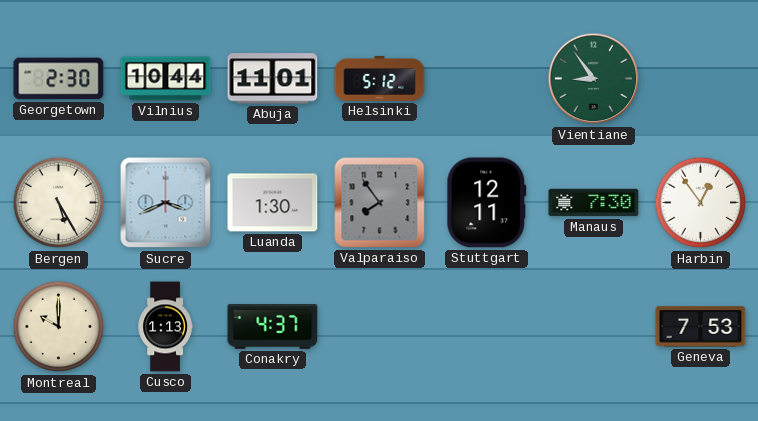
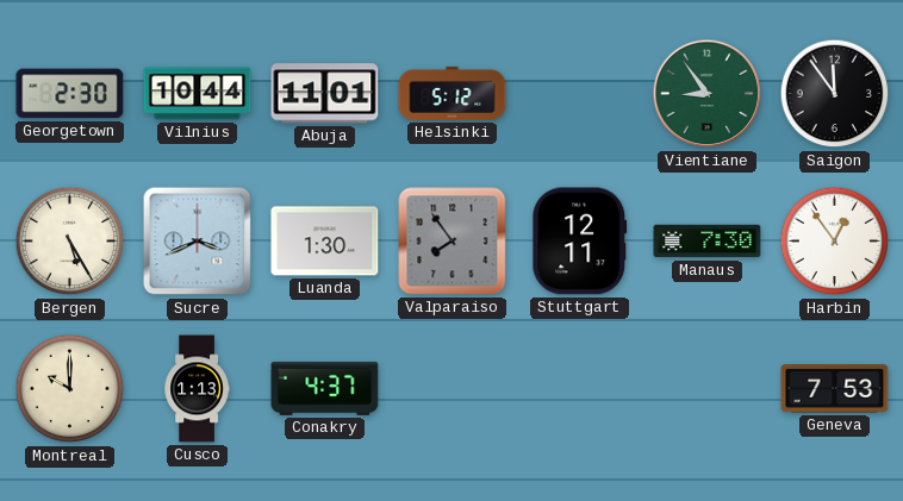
Saigon: none -> 11:54 (835, 94)
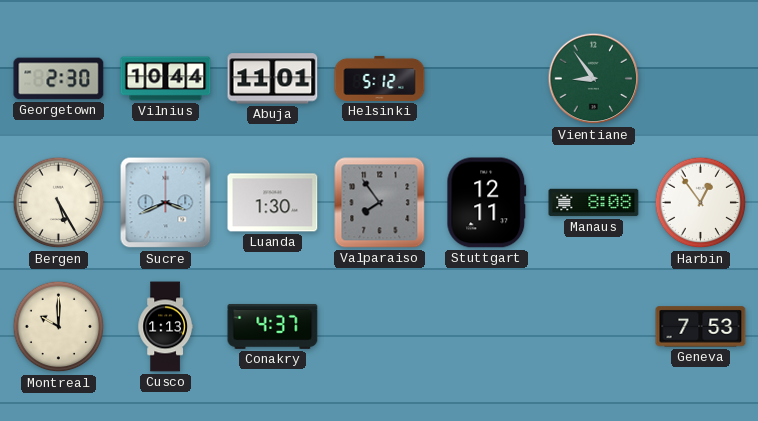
Saigon: 11:54 -> none (835, 94)
Manaus: 7:30 -> 8:08 (594, 203)
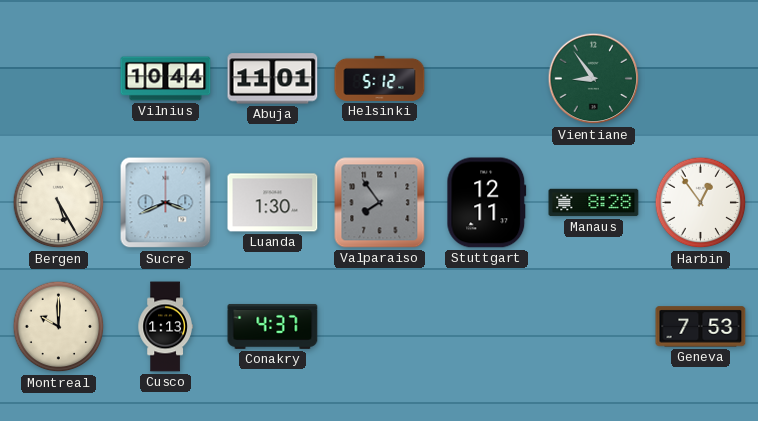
Georgetown: 2:30 -> none (59, 79)
Manaus: 8:08 -> 8:28 (594, 203)
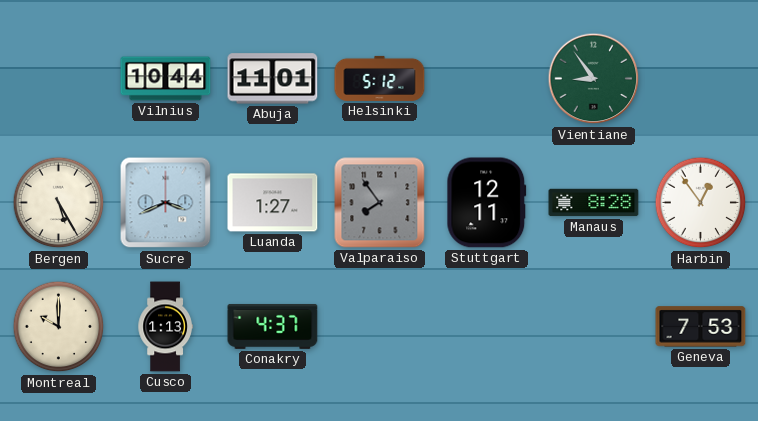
Luanda: 1:30 -> 1:27 (273, 203)
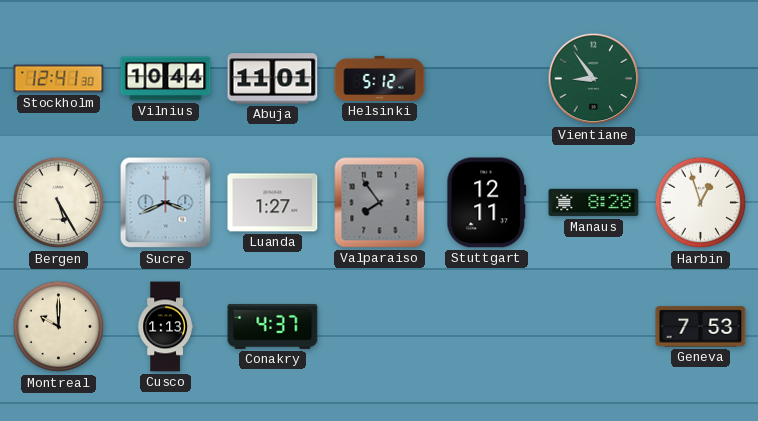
Stockholm: none -> 12:41 (59, 79)
Harbin: 12:54 -> 12:57 (701, 203)
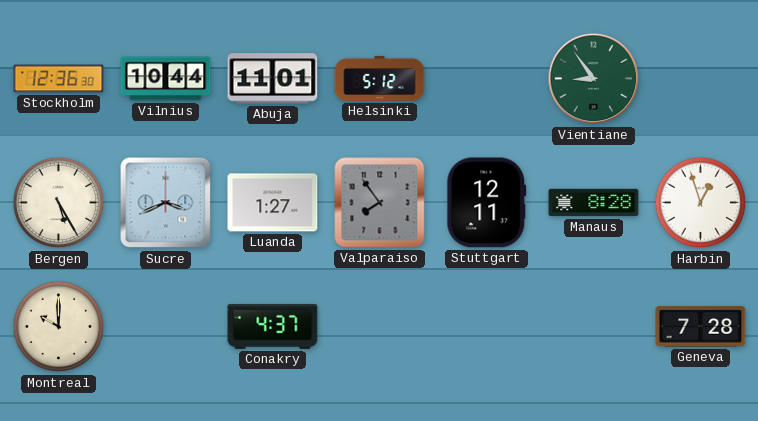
Stockholm: 12:41 -> 12:36 (59, 79)
Cusco: 1:13 -> none (165, 327)
Geneva: 7:53 -> 7:28 (701, 327)
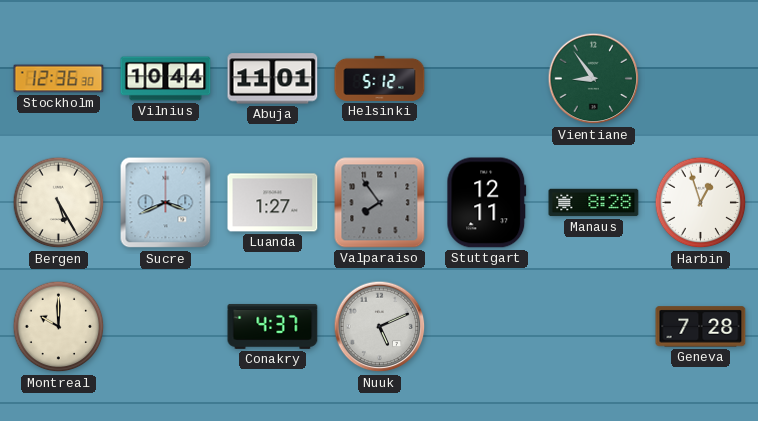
Nuuk: none -> 5:11 (380, 327)
